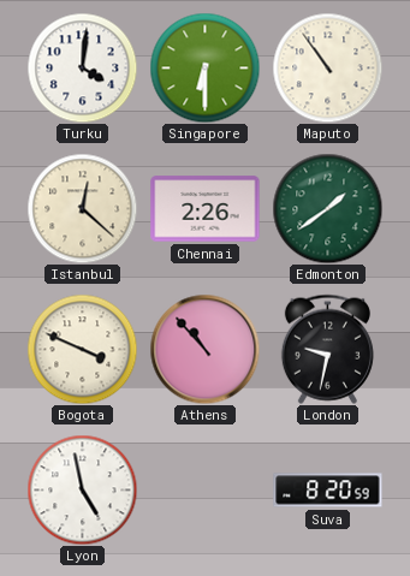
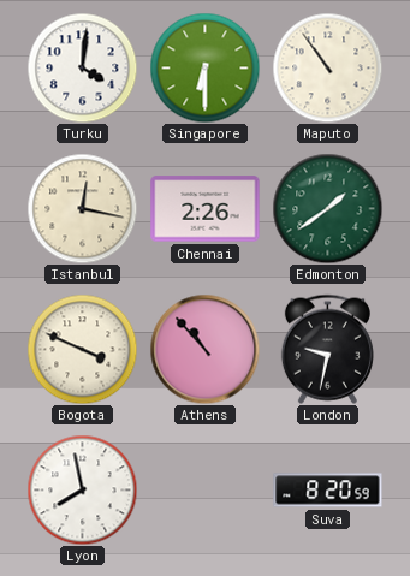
Istanbul: 12:22 -> 12:17 (82, 208)
Lyon: 4:58 -> 7:58 (82, 489)
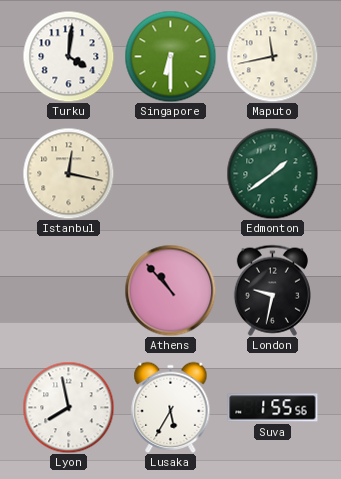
Maputo: 10:54 -> 11:43 (272, 56)
Chennai: 2:26 -> none (206, 209)
Bogota: 3:49 -> none (82, 349)
Lusaka: none -> 5:35 (171, 407)
Suva: 8:20 -> 1:55 (273, 408)
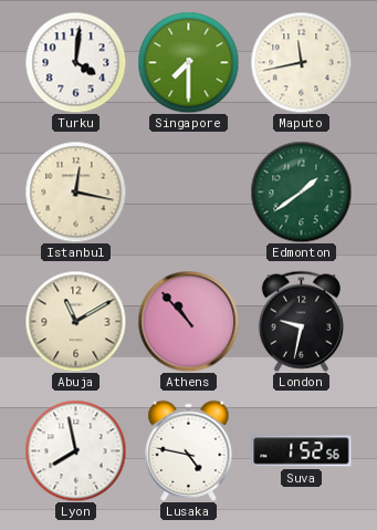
Singapore: 6:30 -> 7:30 (188, 62)
Abuja: none -> 11:10 (75, 321)
Lusaka: 5:35 -> 4:47 (189, 450)
Suva: 1:55 -> 1:52 (302, 451)
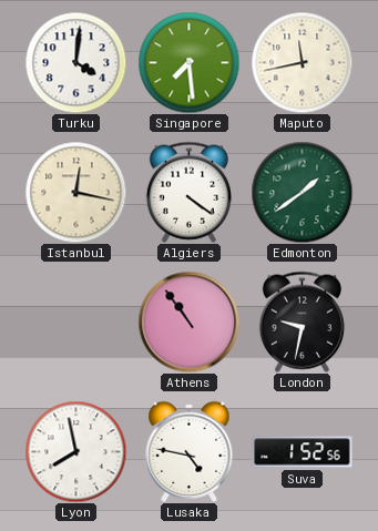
Singapore: 7:30 -> 7:29 (188, 62)
Algiers: none -> 4:21 (188, 192)
Abuja: 11:10 -> none (75, 321)
Athens: 10:53 -> 10:54 (188, 321)
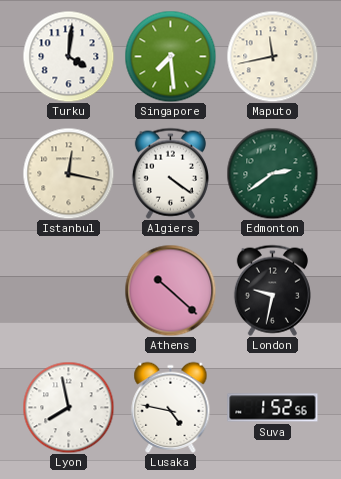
Edmonton: 1:39 -> 2:39 (272, 173)
Athens: 10:54 -> 10:22 (170, 290)
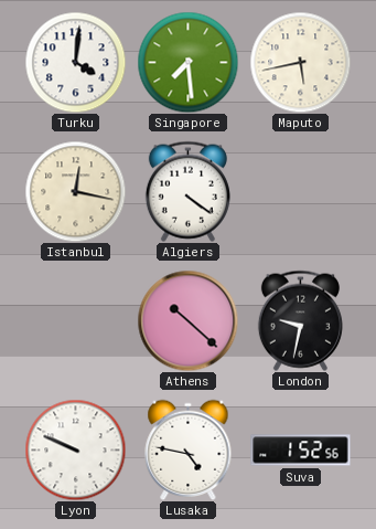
Maputo: 11:43 -> 5:43 (300, 62)
Edmonton: 2:39 -> none (272, 173)
Lyon: 7:58 -> 9:49 (75, 449)
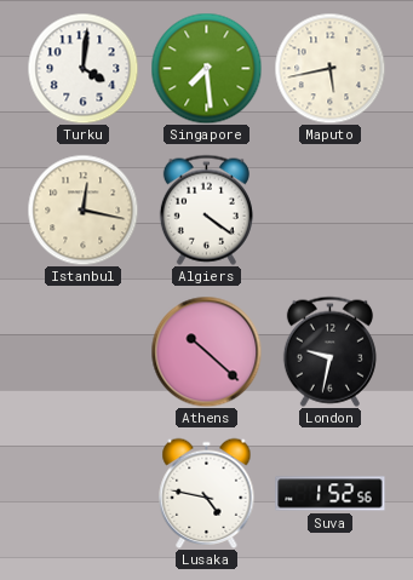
Lyon: 9:49 -> none (75, 449)
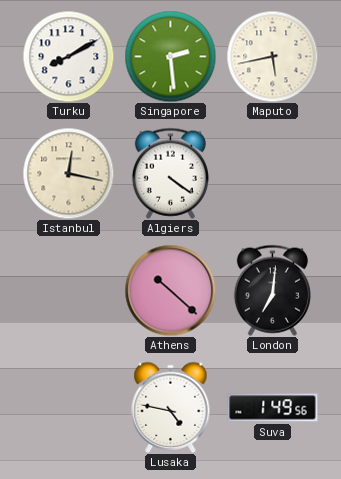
Turku: 4:01 -> 8:10 (68, 56)
Singapore: 7:29 -> 2:29 (170, 56)
London: 9:32 -> 7:01 (272, 290)
Suva: 1:52 -> 1:49 (273, 408)
